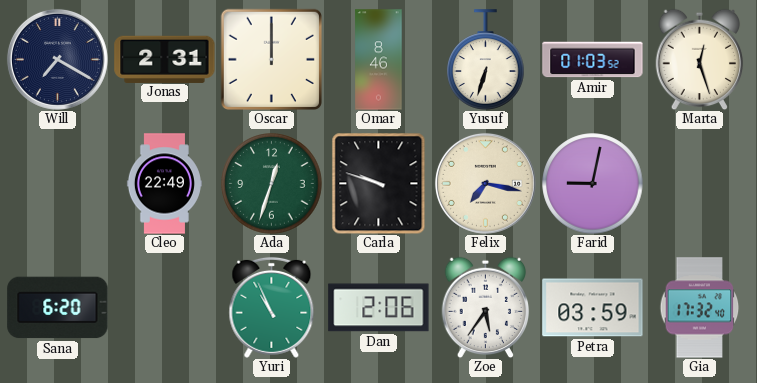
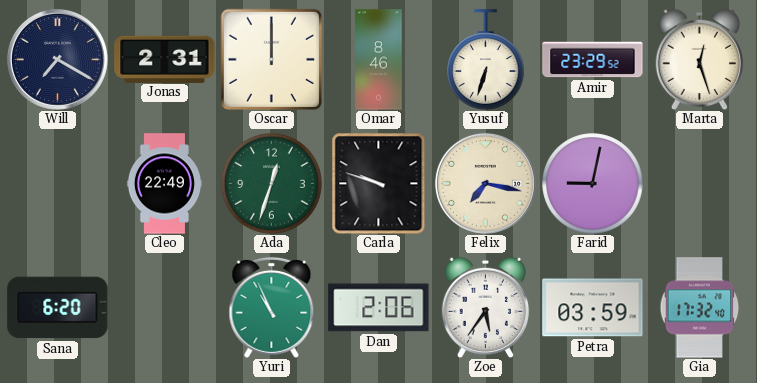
Amir: 01:03 -> 23:29 (593, 60)
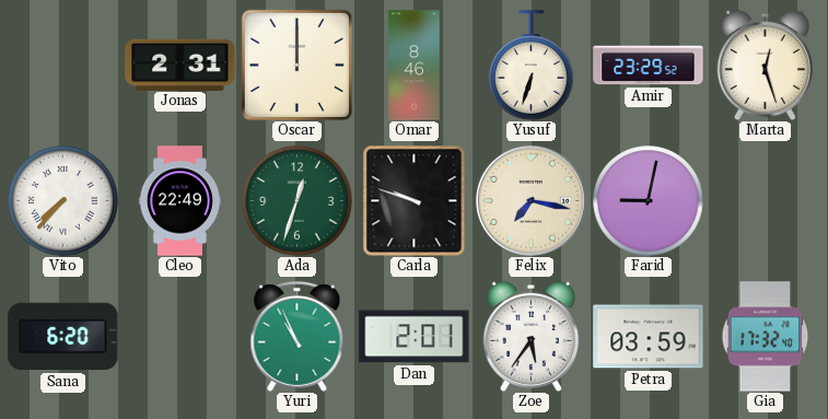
Will: 7:20 -> none (57, 59)
Vito: none -> 7:37 (63, 201)
Dan: 2:06 -> 2:01 (415, 337)
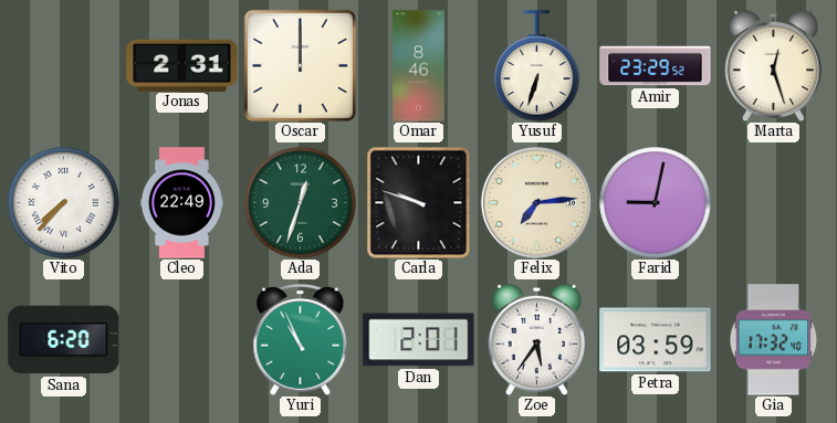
Felix: 7:17 -> 7:14 (536, 202)
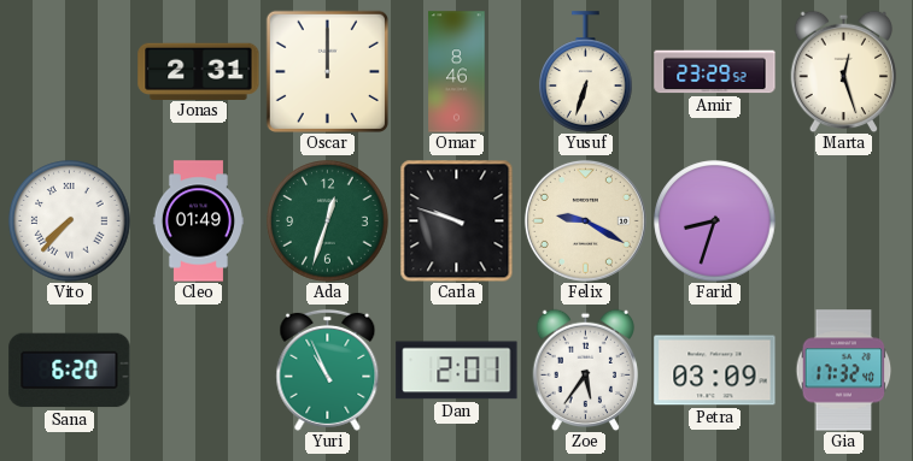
Cleo: 22:49 -> 01:49 (198, 221)
Felix: 7:14 -> 9:20 (585, 220)
Farid: 9:02 -> 8:33 (715, 221)
Petra: 03:59 -> 03:09 (715, 371)
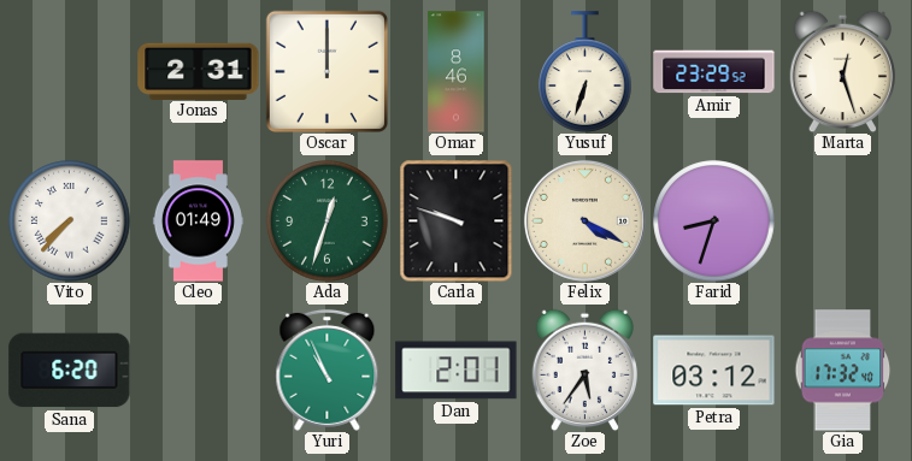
Felix: 9:20 -> 4:20 (584, 220)
Petra: 03:09 -> 03:12 (714, 371)
